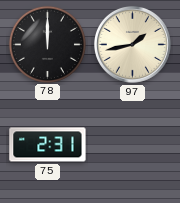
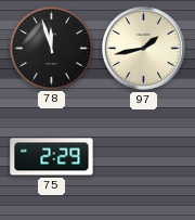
78: 12:00 -> 11:57 (51, 48)
75: 2:31 -> 2:29 (52, 157)
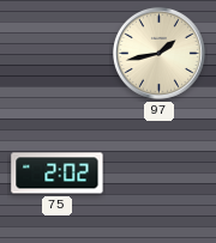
78: 11:57 -> none (51, 48)
75: 2:29 -> 2:02 (58, 174)
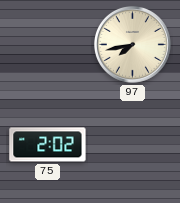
97: 1:43 -> 7:43 (133, 45)
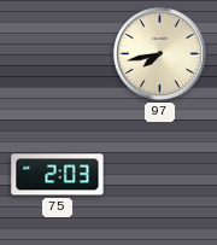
75: 2:02 -> 2:03 (58, 175)
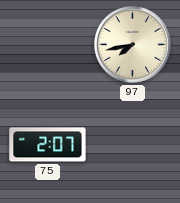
75: 2:03 -> 2:07 (48, 145)
